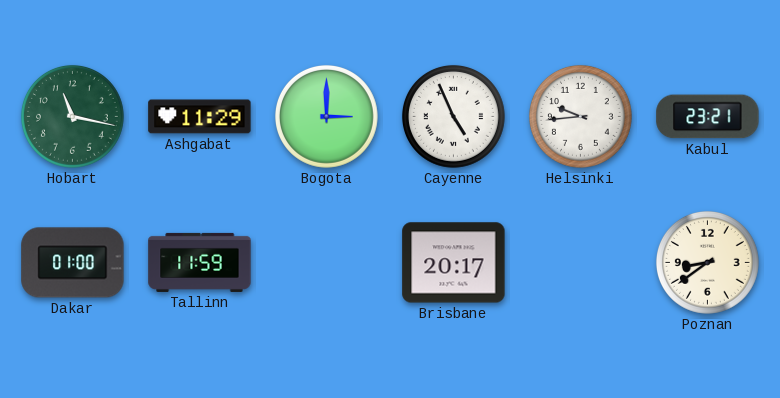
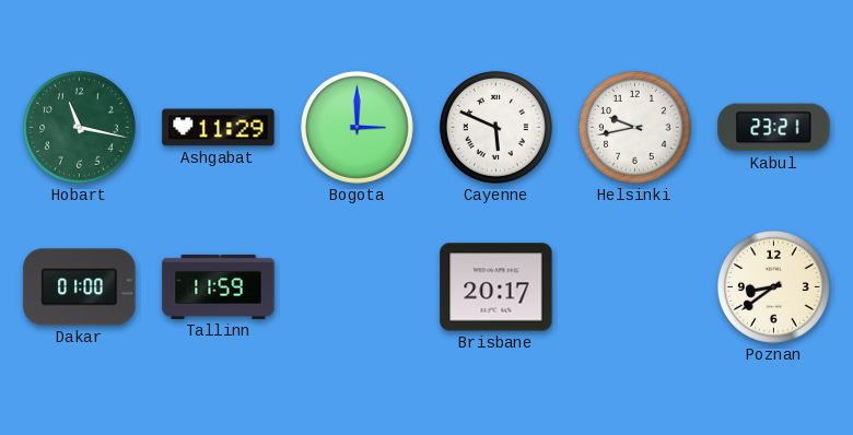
Cayenne: 4:56 -> 5:49 (495, 127)
Helsinki: 9:44 -> 9:43 (634, 127)
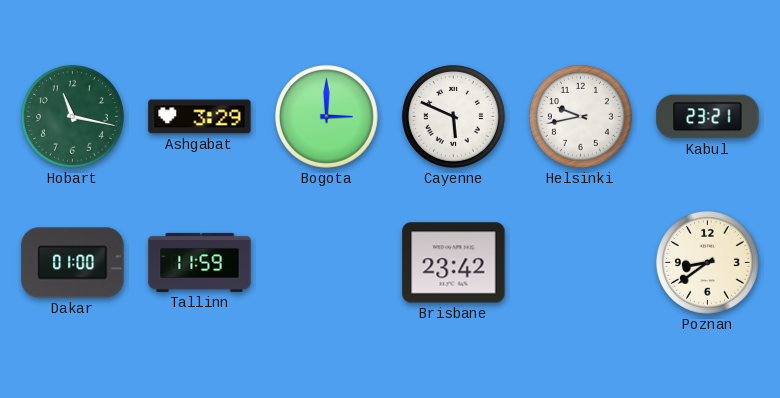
Ashgabat: 11:29 -> 3:29 (200, 117)
Brisbane: 20:17 -> 23:42 (454, 263)
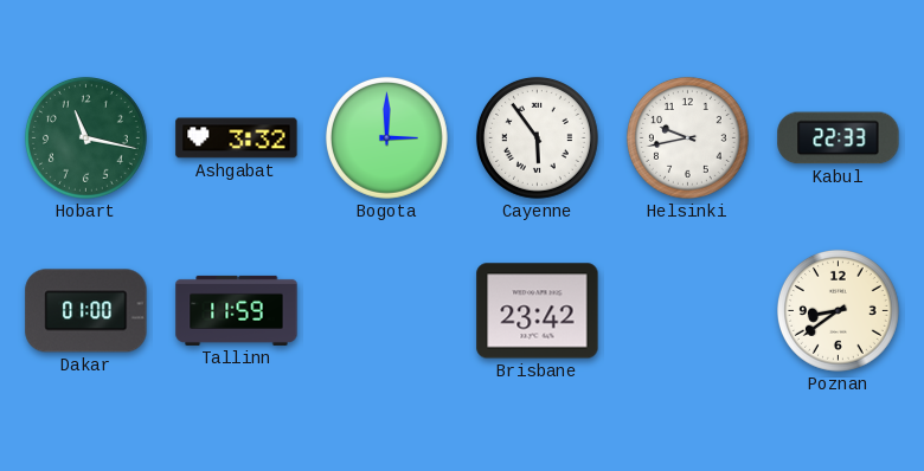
Ashgabat: 3:29 -> 3:32 (237, 138)
Cayenne: 5:49 -> 5:54 (537, 137)
Kabul: 23:21 -> 22:33 (839, 138)
